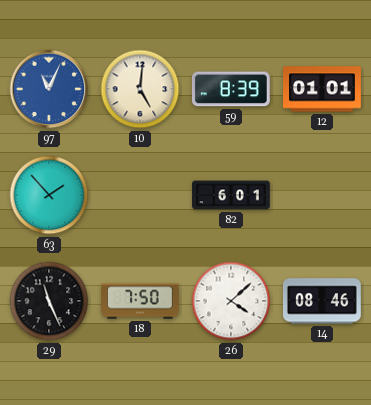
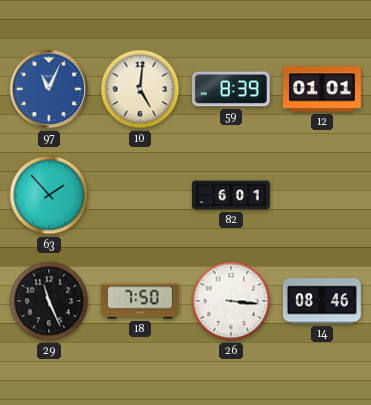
26: 4:08 -> 3:16 (231, 301)
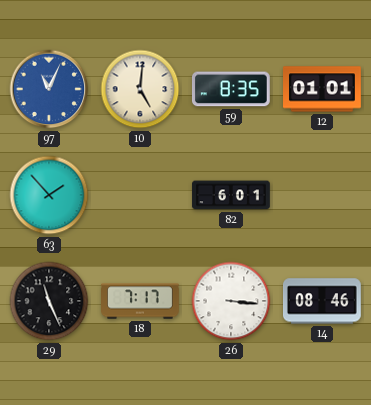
59: 8:39 -> 8:35 (231, 89)
18: 7:50 -> 7:17 (140, 301)
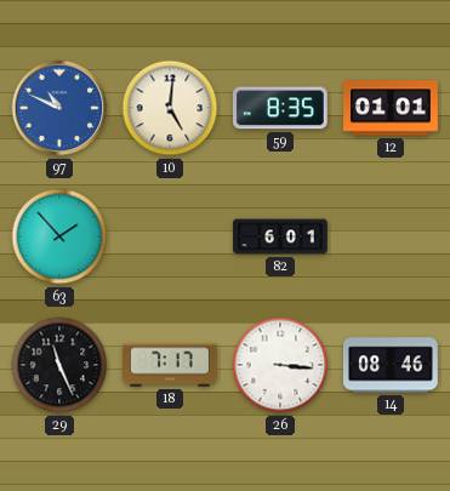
97: 11:04 -> 10:49 (59, 108)
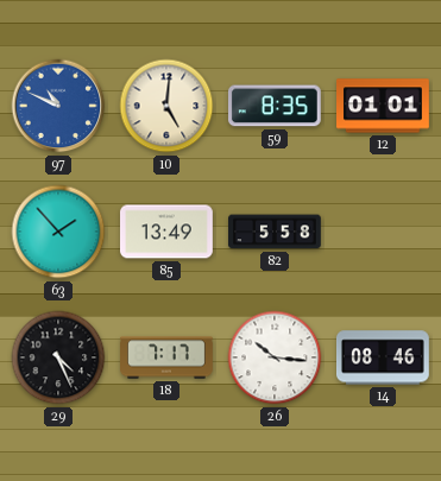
85: none -> 13:49 (168, 232)
82: 6:01 -> 5:58 (275, 232)
29: 11:26 -> 4:26 (58, 357)
26: 3:16 -> 10:16 (275, 357)
